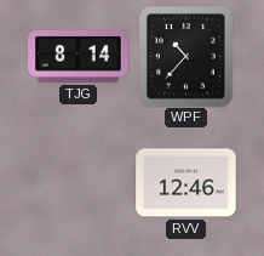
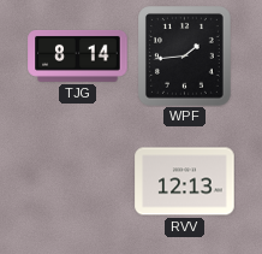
WPF: 10:37 -> 1:44 (185, 57)
RVV: 12:46 -> 12:13 (185, 182)
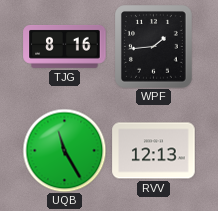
TJG: 8:14 -> 8:16 (65, 46)
UQB: none -> 11:25 (64, 150)
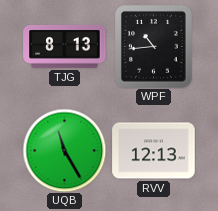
TJG: 8:16 -> 8:13 (65, 46)
WPF: 1:44 -> 10:44 (154, 47)
